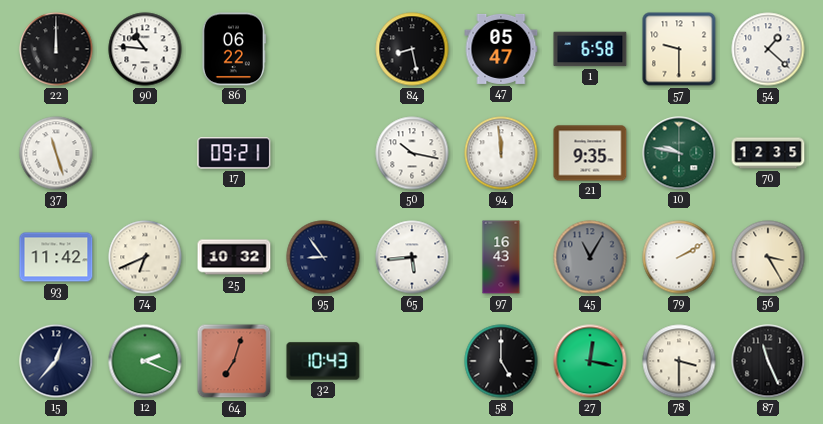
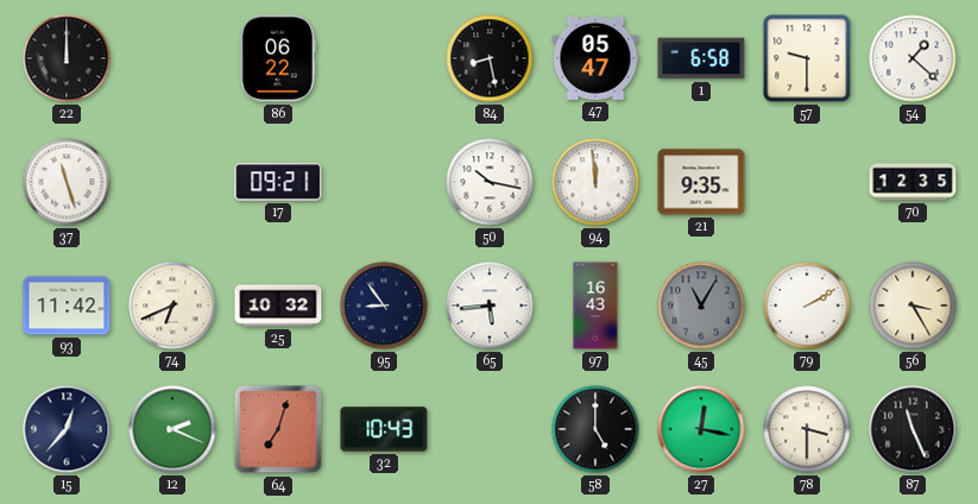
90: 10:46 -> none (145, 49)
10: 9:47 -> none (679, 153)
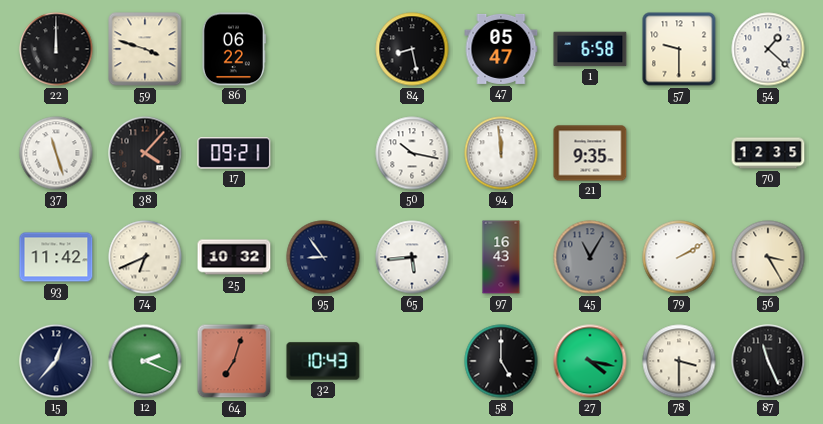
59: none -> 3:48 (145, 49)
38: none -> 4:07 (145, 153)
27: 12:17 -> 4:17 (590, 361)
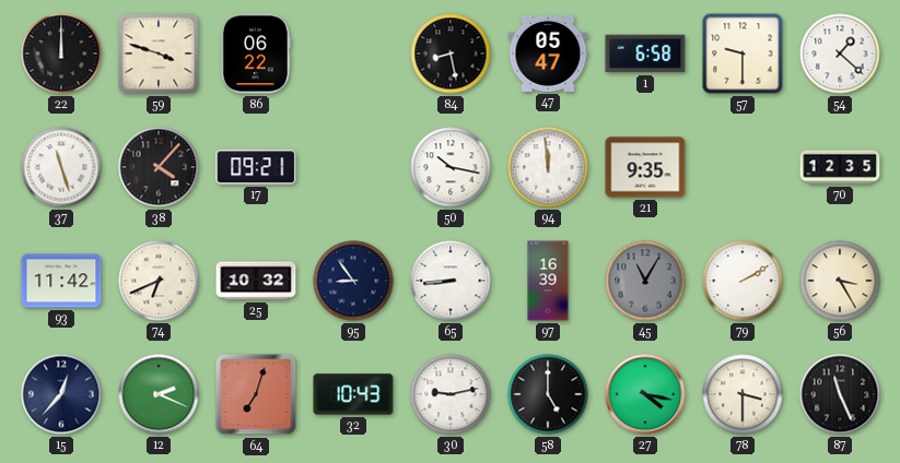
65: 5:44 -> 8:44 (451, 281)
97: 16:43 -> 16:39 (548, 281)
30: none -> 9:13 (451, 394)
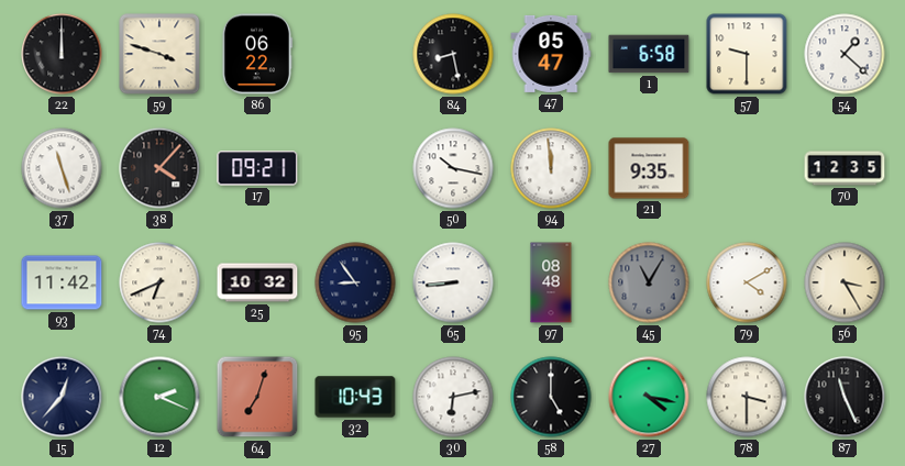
97: 16:39 -> 08:48 (551, 282)
79: 2:10 -> 4:10 (747, 282)
30: 9:13 -> 6:13 (453, 397)
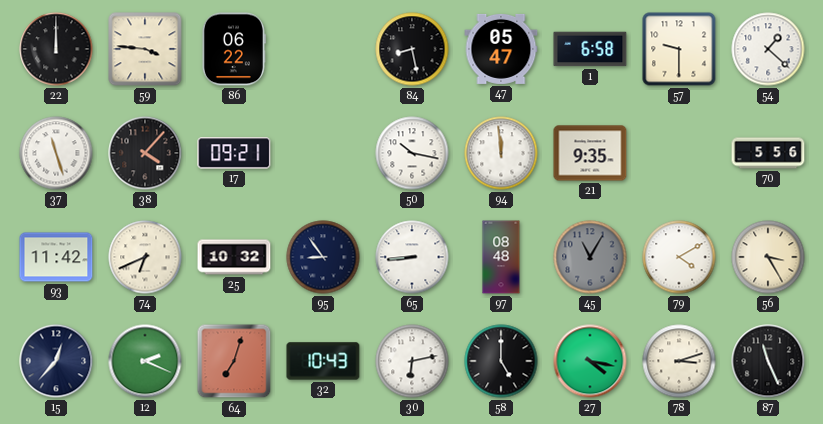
59: 3:48 -> 3:46 (145, 49)
70: 12:35 -> 5:56 (768, 153)
78: 3:30 -> 3:12 (679, 361)
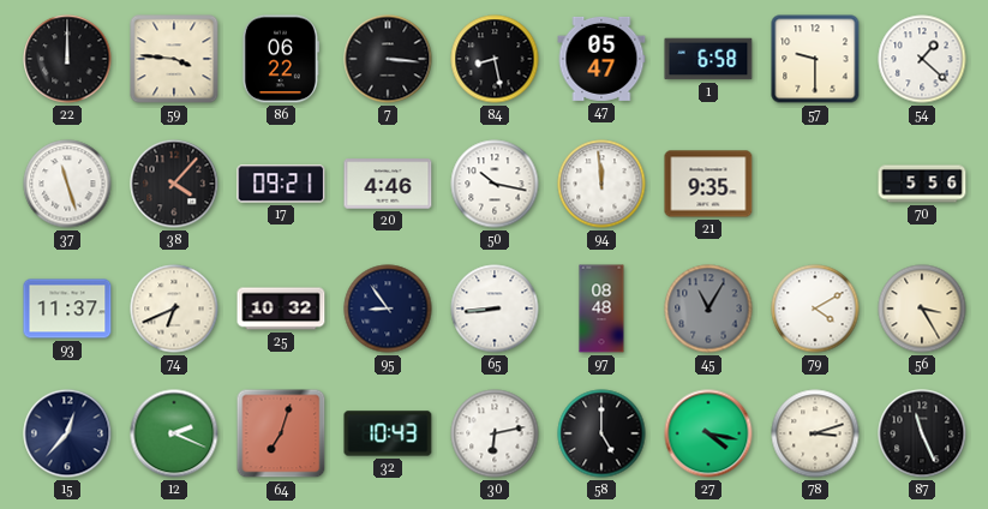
7: none -> 3:16 (388, 59)
20: none -> 4:46 (388, 184)
93: 11:42 -> 11:37 (67, 309)
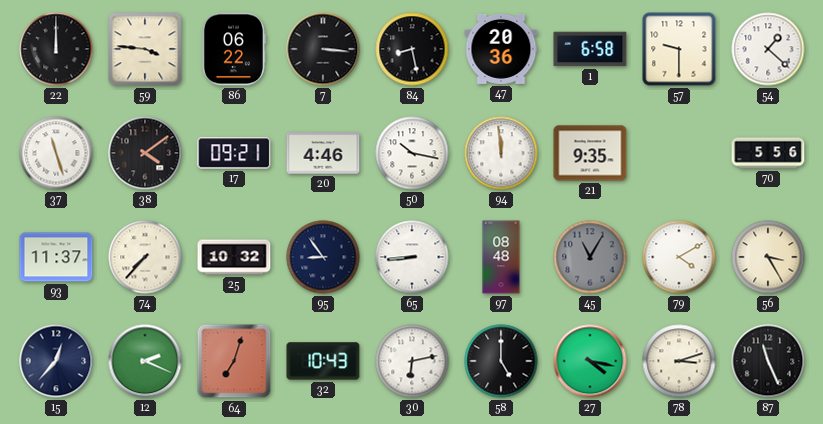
47: 05:47 -> 20:36 (501, 49)
38: 4:07 -> 4:09 (145, 153)
74: 6:41 -> 7:37 (145, 257)
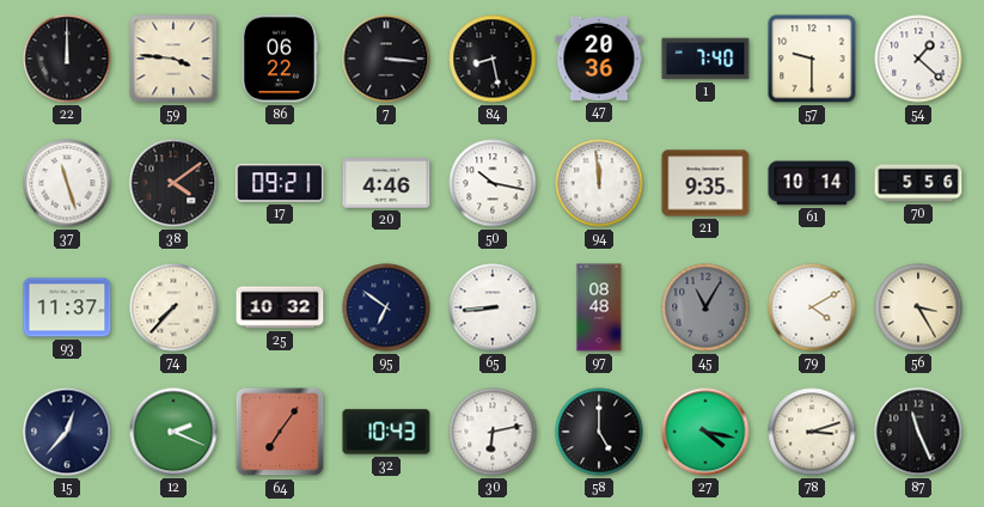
1: 6:58 -> 7:40 (705, 59)
61: none -> 10:14 (812, 183)
95: 8:54 -> 6:51 (386, 307)
64: 7:03 -> 7:06 (280, 432)
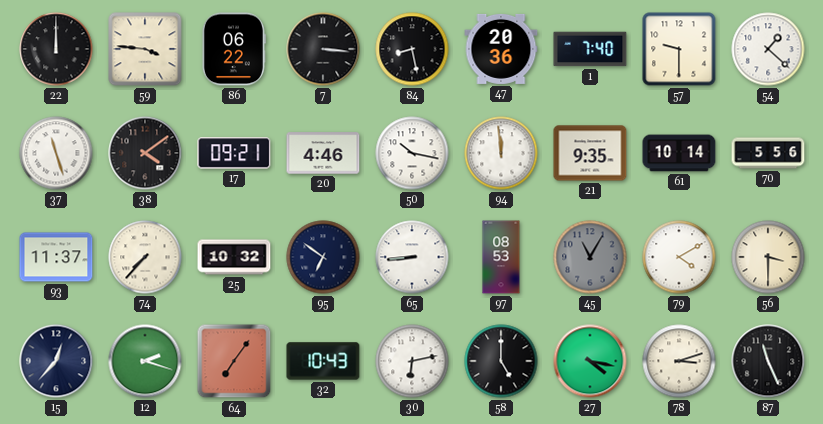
97: 08:48 -> 08:53 (501, 257)
56: 3:25 -> 3:30 (768, 257)
12: 2:19 -> 2:18 (145, 361)
